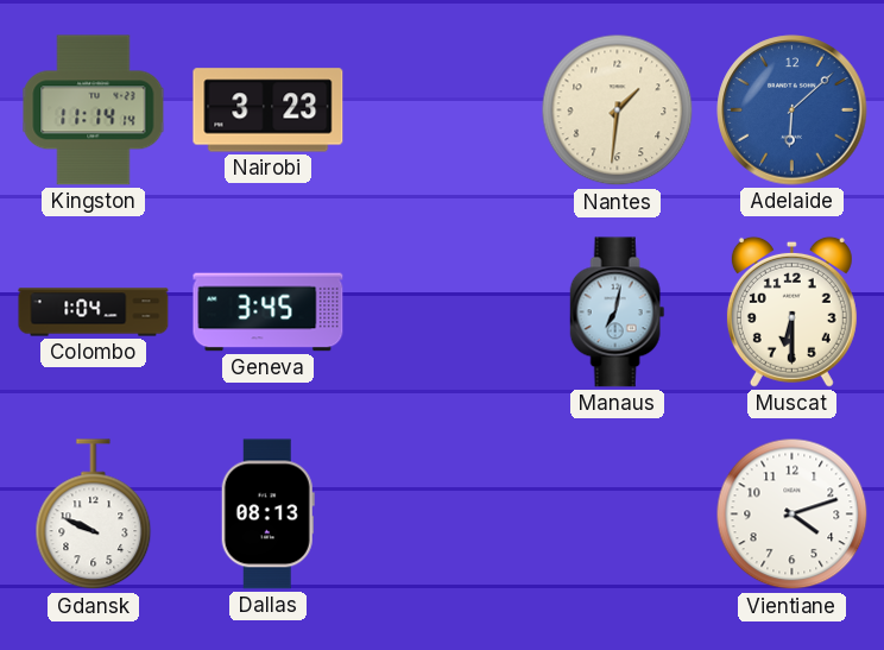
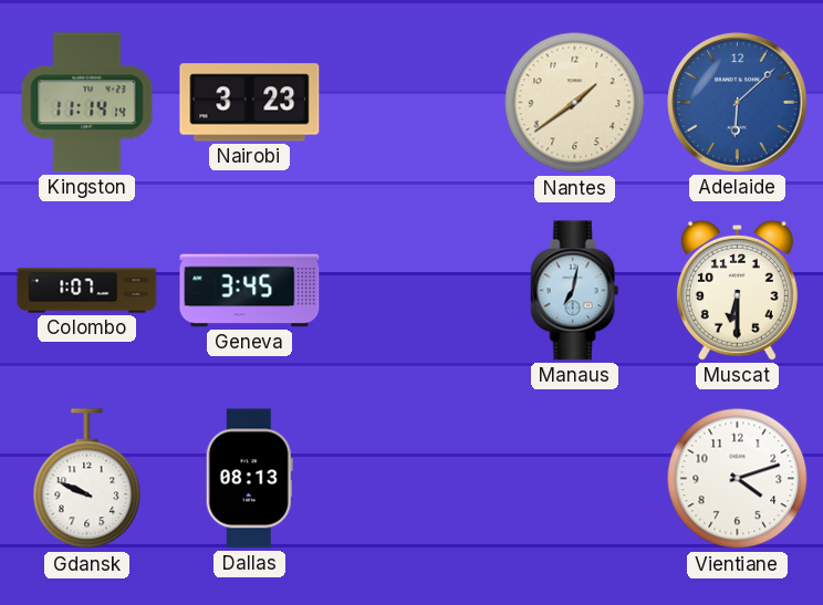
Nantes: 1:31 -> 1:39 (575, 103)
Colombo: 1:04 -> 1:07 (87, 291)
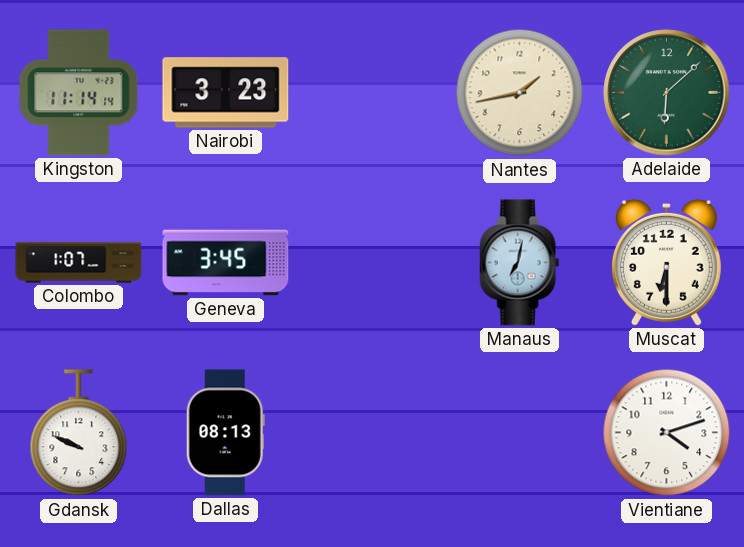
Nantes: 1:39 -> 1:43 (520, 93)
Adelaide dial: blue -> green (667, 93)
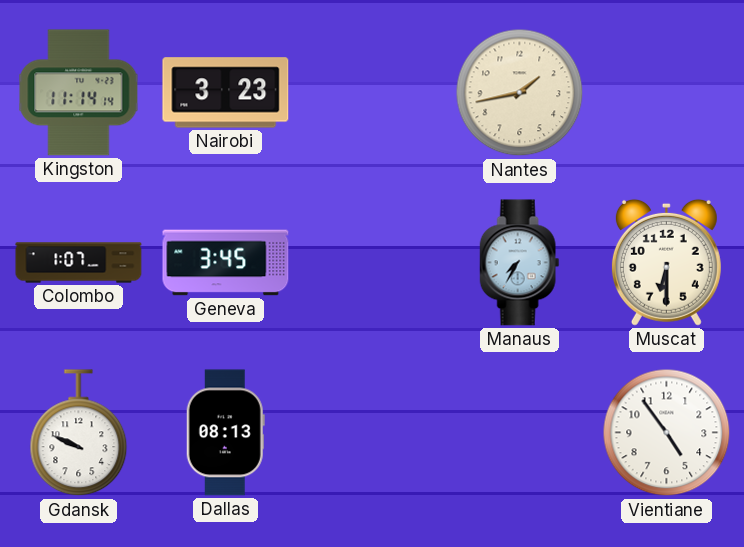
Adelaide: 6:08 -> none (667, 93)
Manaus: 7:02 -> 7:35 (520, 263)
Vientiane: 4:12 -> 4:54 (667, 433)
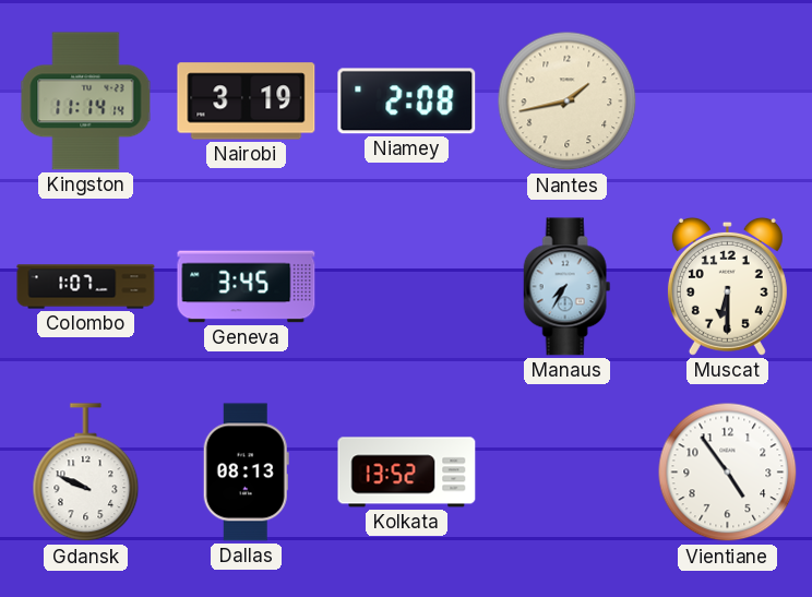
Nairobi: 3:23 -> 3:19 (247, 102)
Niamey: none -> 2:08 (407, 102)
Kolkata: none -> 13:52 (407, 473)
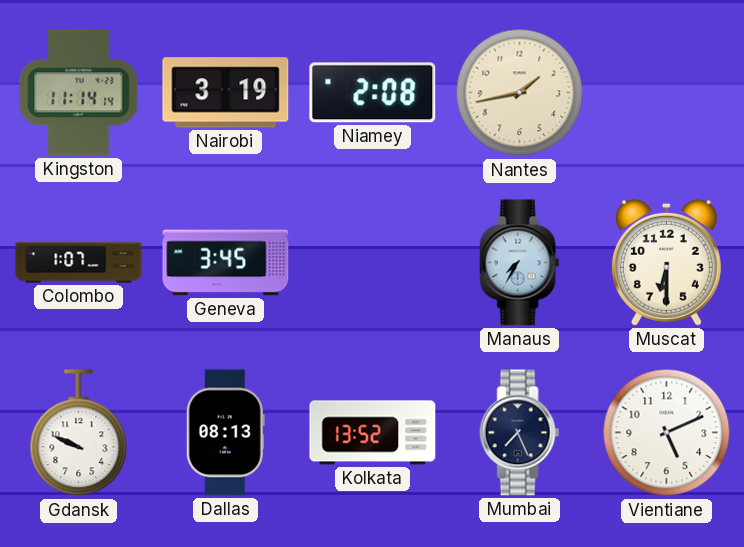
Mumbai: none -> 7:26 (520, 433)
Vientiane: 4:54 -> 5:11 (667, 433)
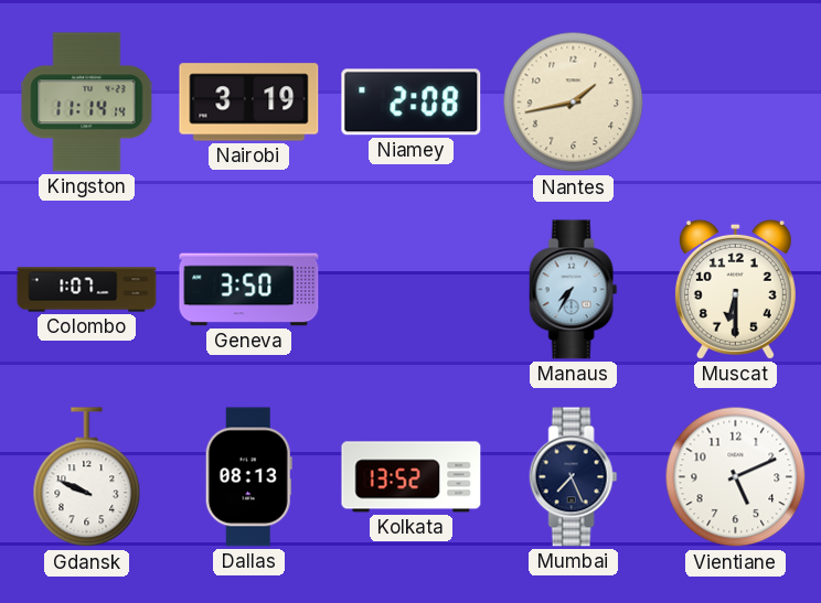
Geneva: 3:45 -> 3:50 (249, 290)
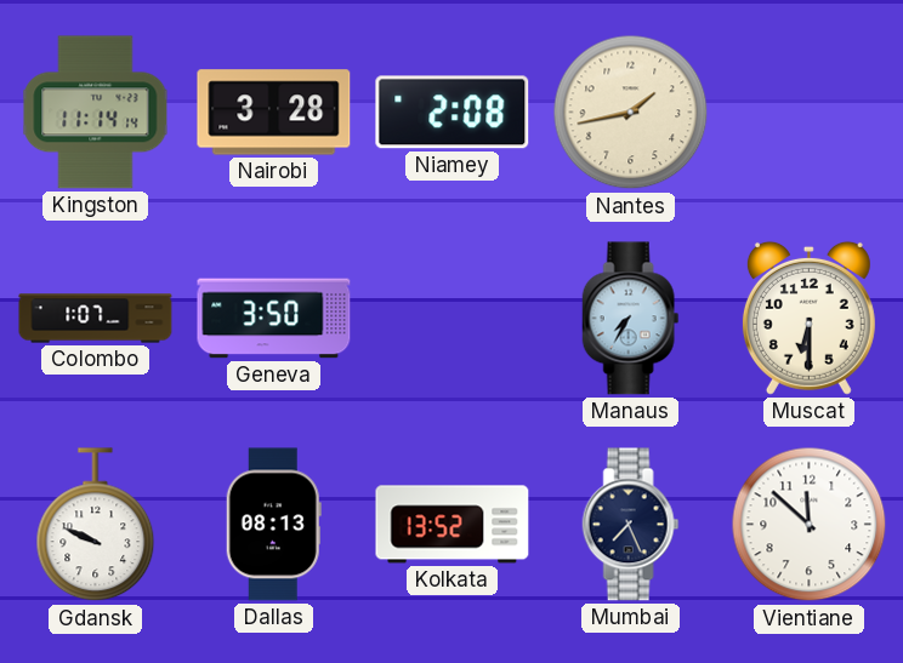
Nairobi: 3:19 -> 3:28 (274, 113)
Vientiane: 5:11 -> 11:52 (810, 525)
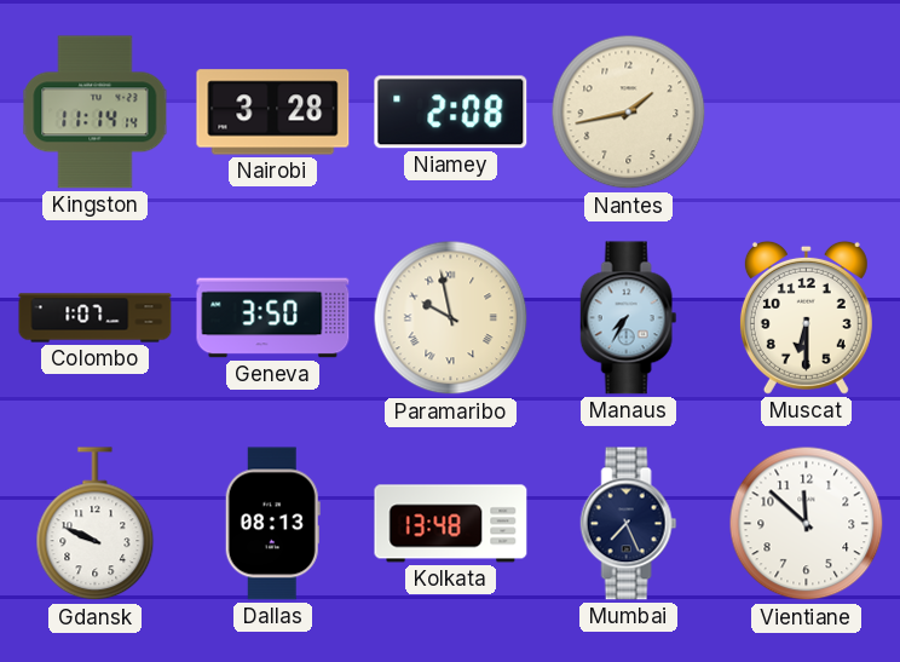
Paramaribo: none -> 9:58 (451, 318)
Kolkata: 13:52 -> 13:48 (451, 524)
